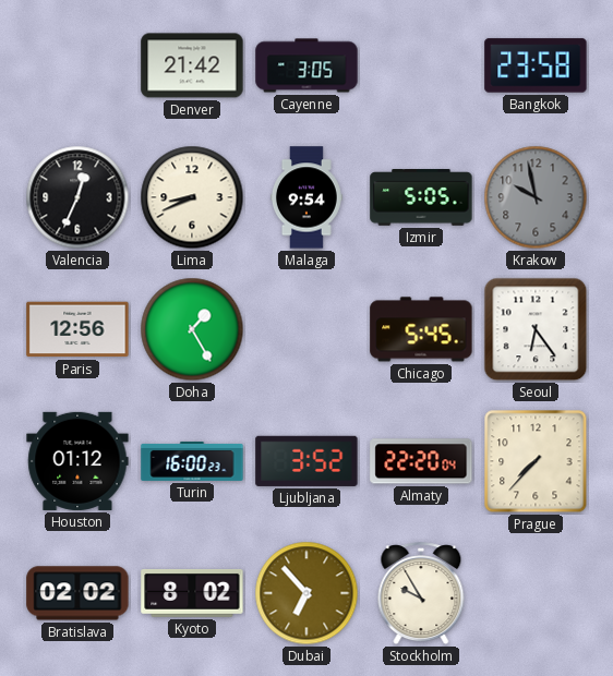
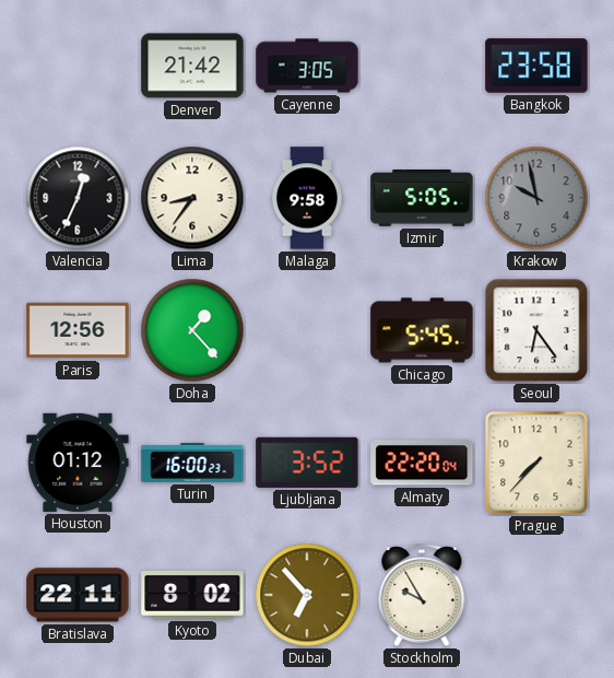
Lima: 8:41 -> 8:36 (192, 198)
Malaga: 9:54 -> 9:58 (307, 198)
Doha: 1:25 -> 1:23 (192, 330)
Bratislava: 02:02 -> 22:11 (78, 595)
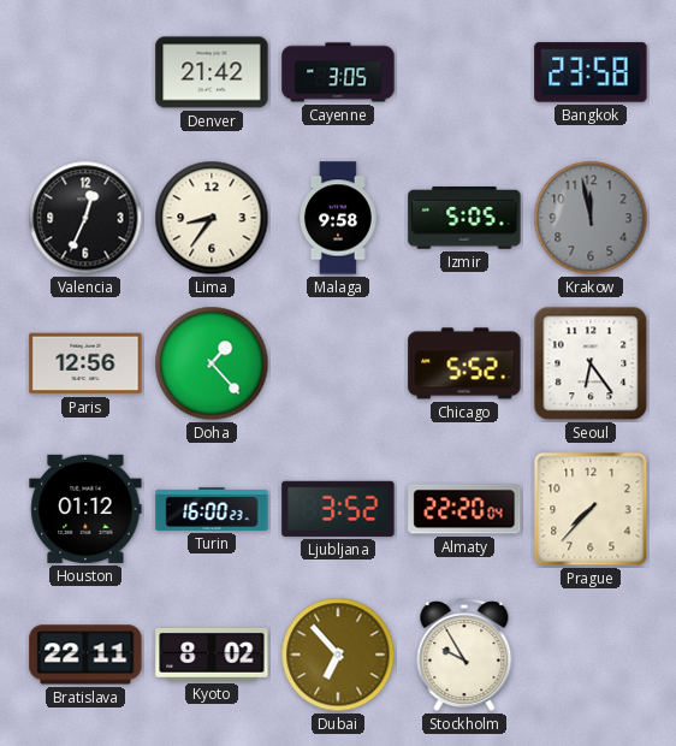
Krakow: 9:58 -> 11:58 (591, 218)
Chicago: 5:45 -> 5:52 (464, 363)
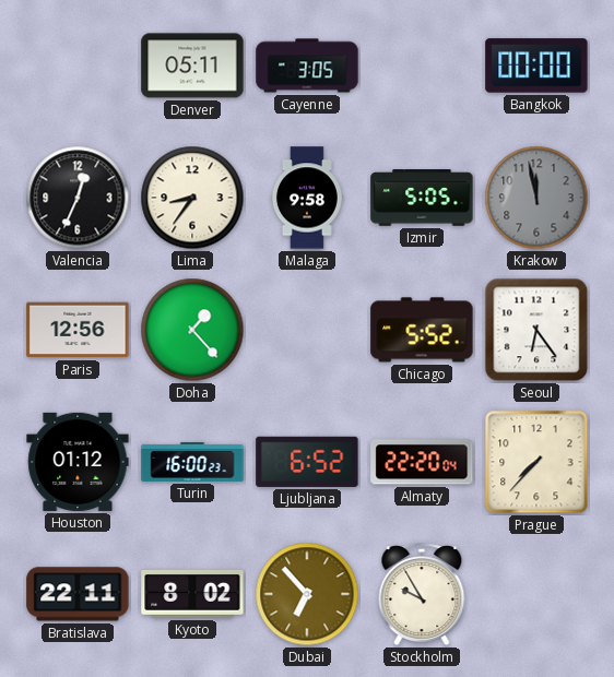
Denver: 21:42 -> 05:11 (192, 66)
Bangkok: 23:58 -> 00:00 (536, 66)
Ljubljana: 3:52 -> 6:52 (307, 462)
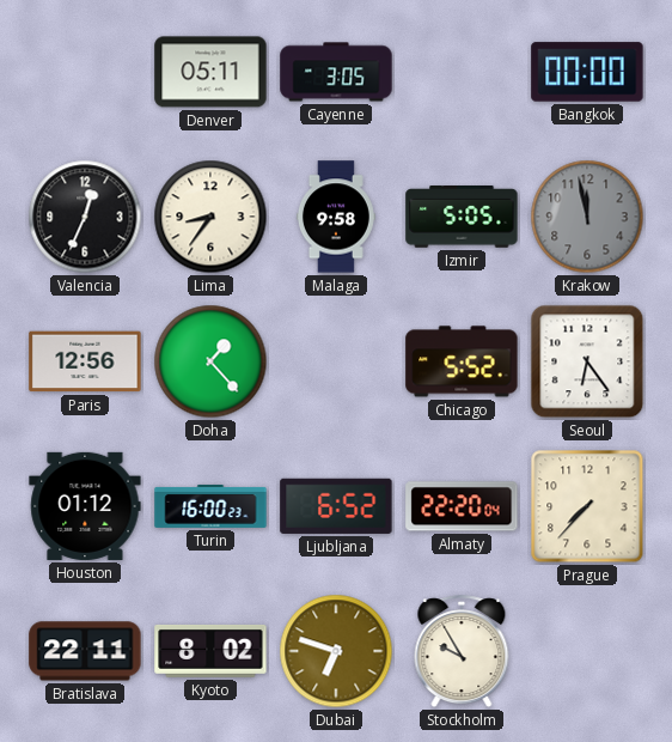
Dubai: 6:53 -> 6:48 (336, 651)
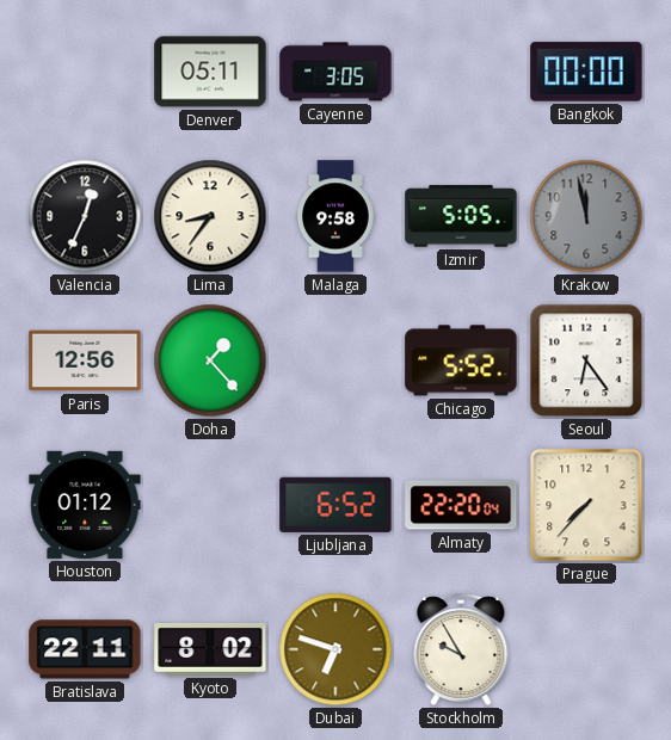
Turin: 16:00 -> none (210, 506)
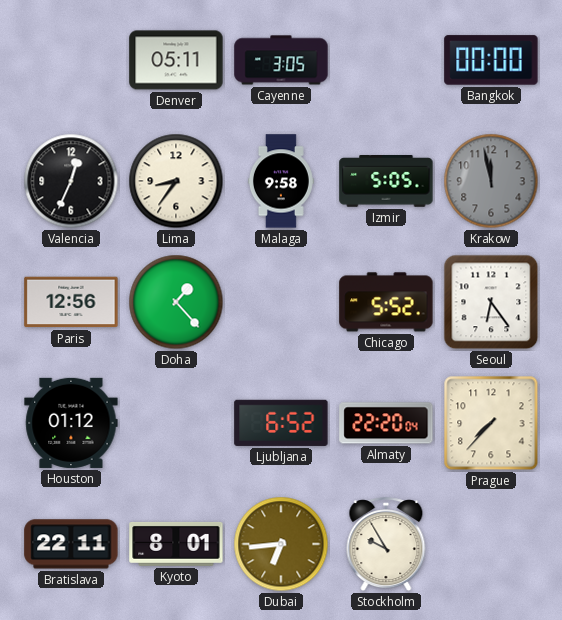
Kyoto: 8:02 -> 8:01 (176, 544)
Dubai: 6:48 -> 6:44 (281, 544)
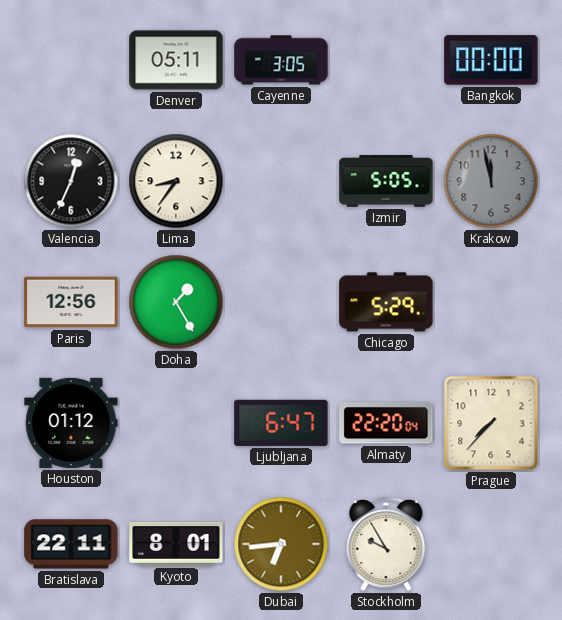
Malaga: 9:58 -> none (281, 181)
Doha: 1:23 -> 1:25 (176, 302)
Chicago: 5:52 -> 5:29 (386, 302)
Seoul: 6:24 -> none (491, 302)
Ljubljana: 6:52 -> 6:47 (281, 423)
